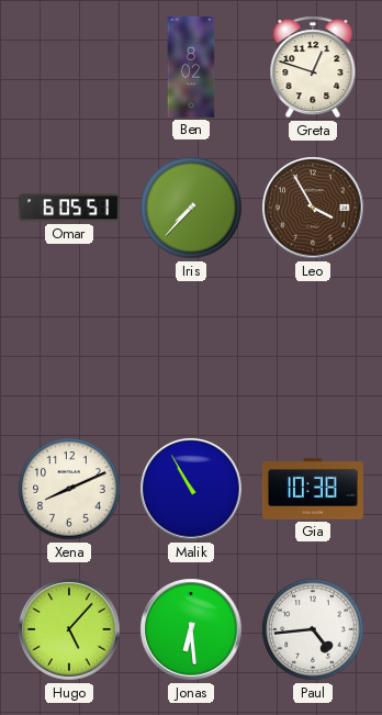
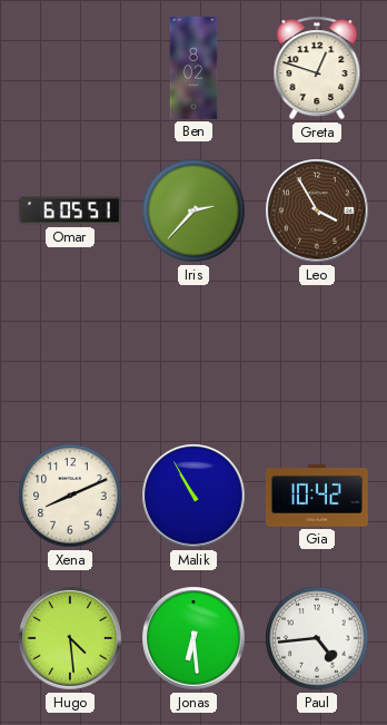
Iris: 7:37 -> 2:37 (193, 210)
Gia: 10:38 -> 10:42 (317, 496)
Hugo: 5:07 -> 4:29 (70, 638)
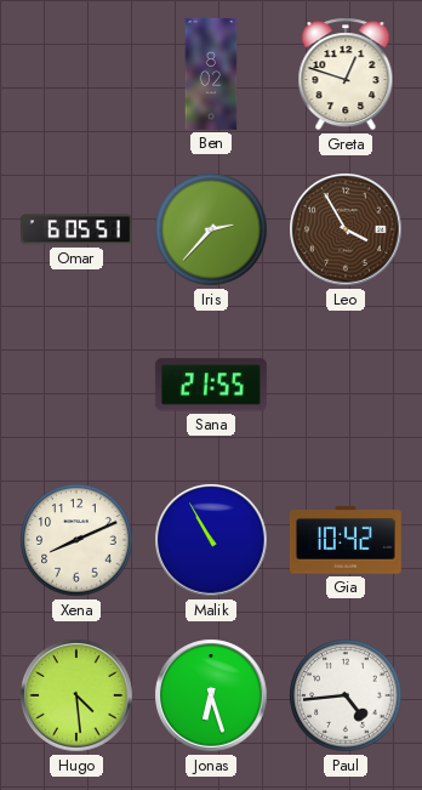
Sana: none -> 21:55 (211, 385)
Jonas: 6:29 -> 6:27 (211, 695)
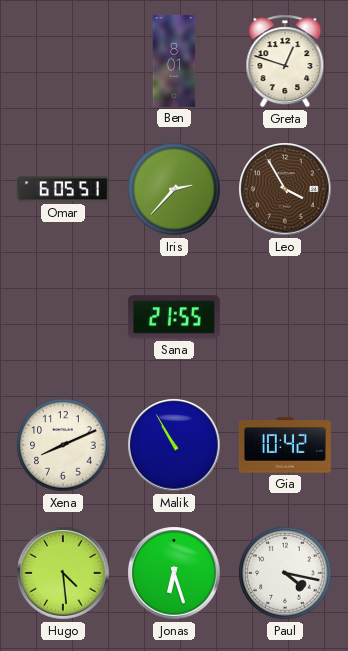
Ben: 8:02 -> 8:01 (174, 61)
Paul: 4:44 -> 4:17 (285, 573)
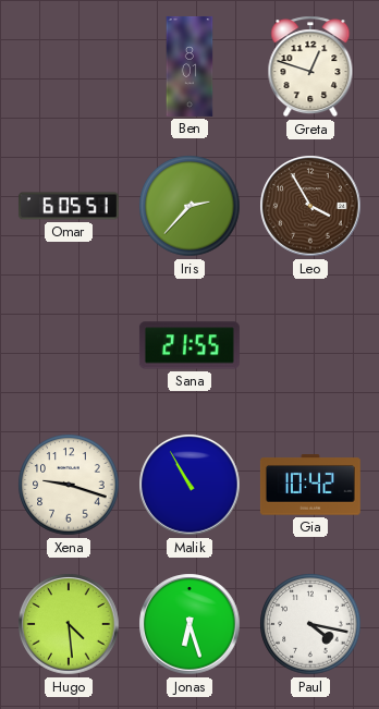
Xena: 8:11 -> 9:18 (69, 485)
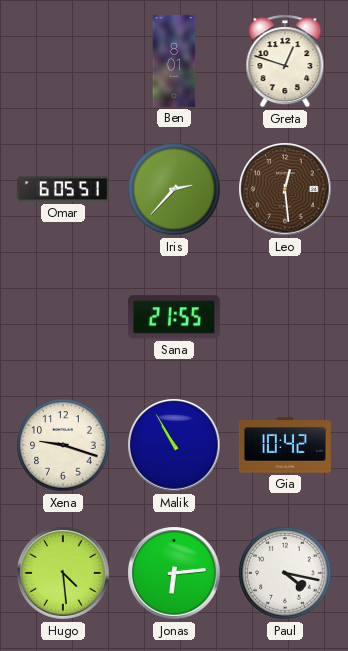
Leo: 3:55 -> 12:29 (285, 189)
Jonas: 6:27 -> 6:14 (174, 573)
